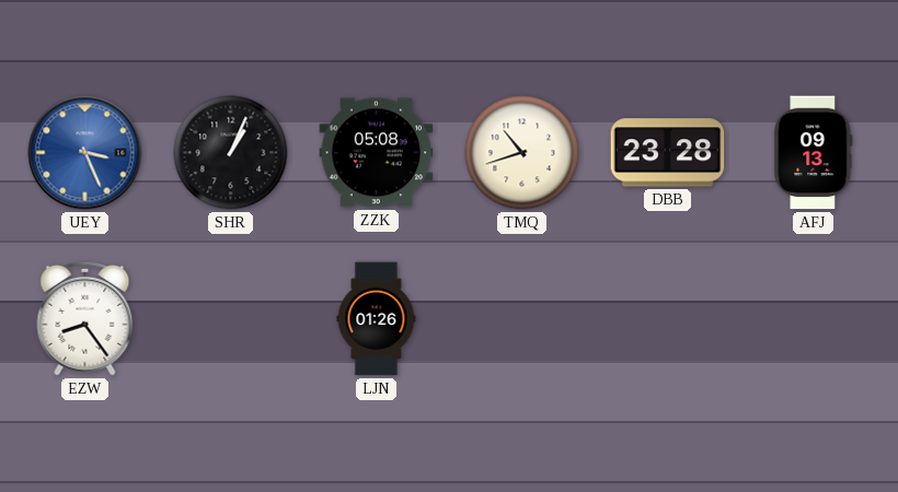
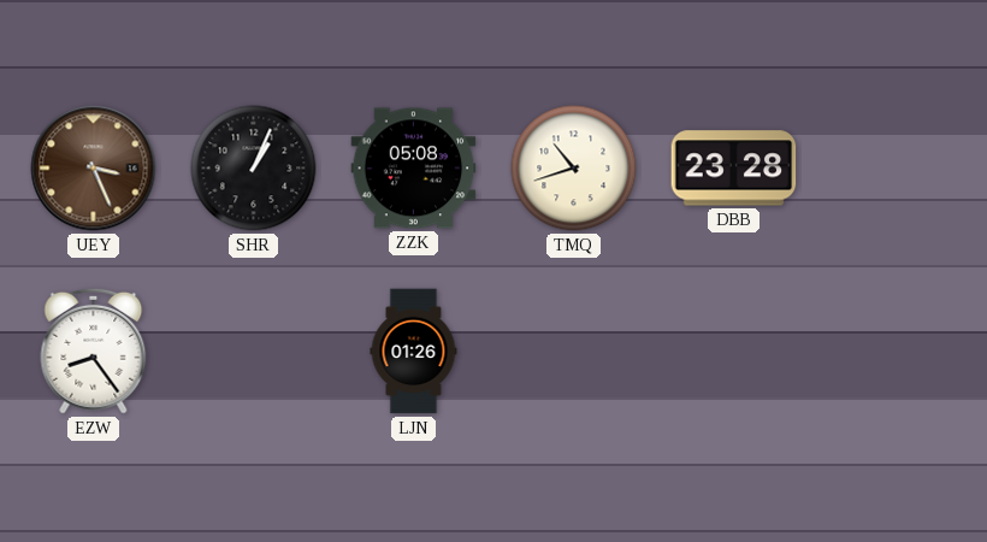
UEY dial: blue -> brown (94, 169)
AFJ: 09:13 -> none (814, 153)
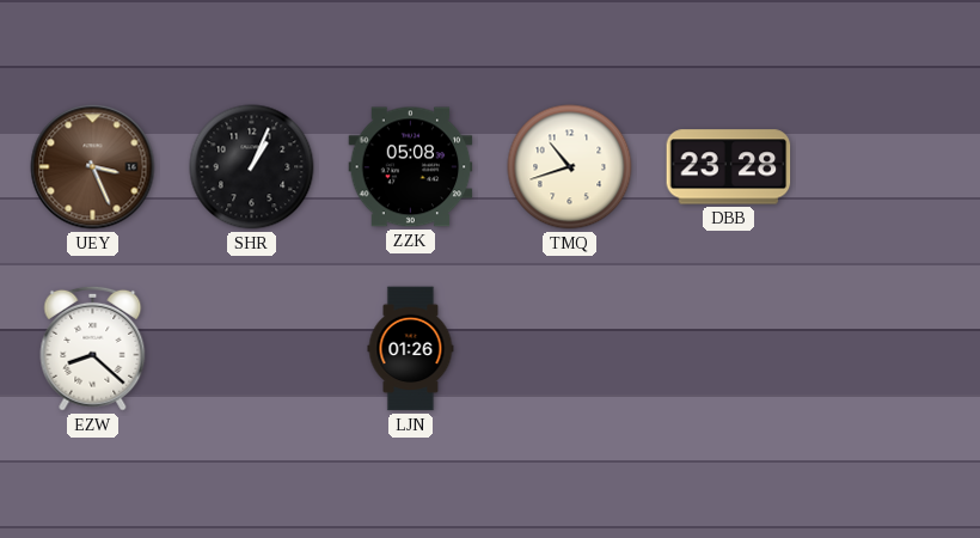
EZW: 8:24 -> 8:22 (93, 348)
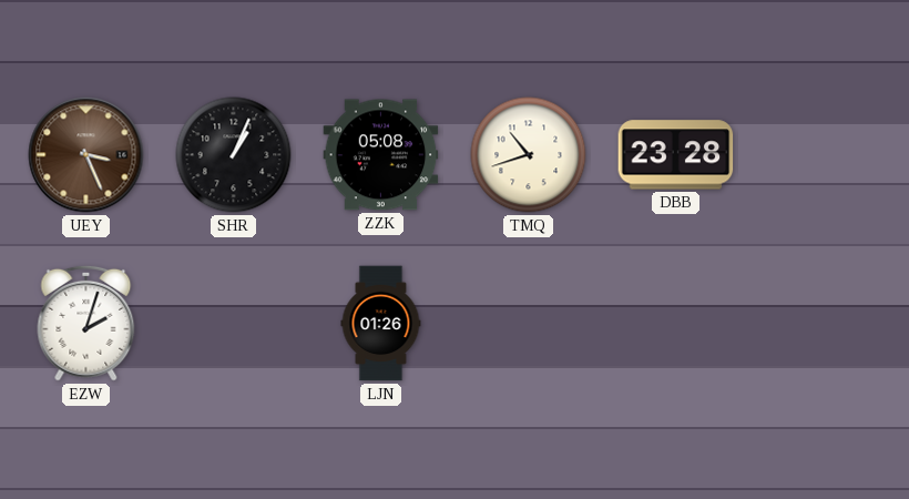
EZW: 8:22 -> 2:03 (86, 323)
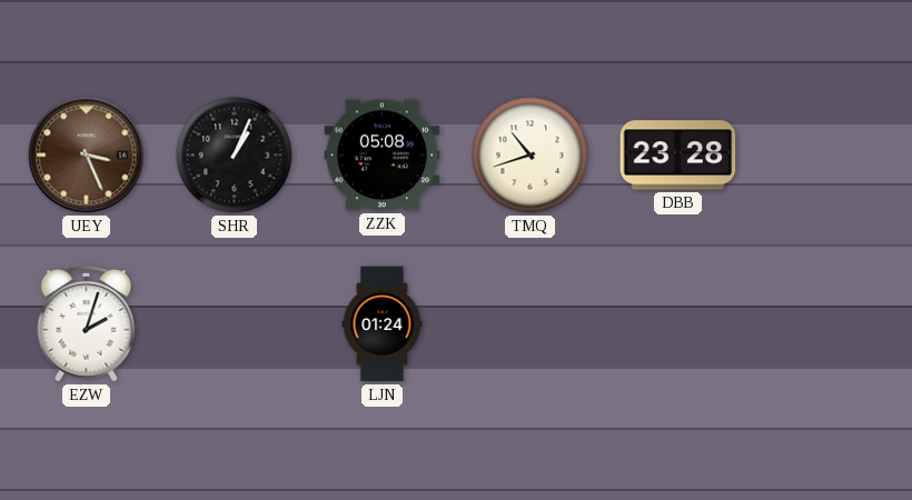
LJN: 01:26 -> 01:24 (383, 324)
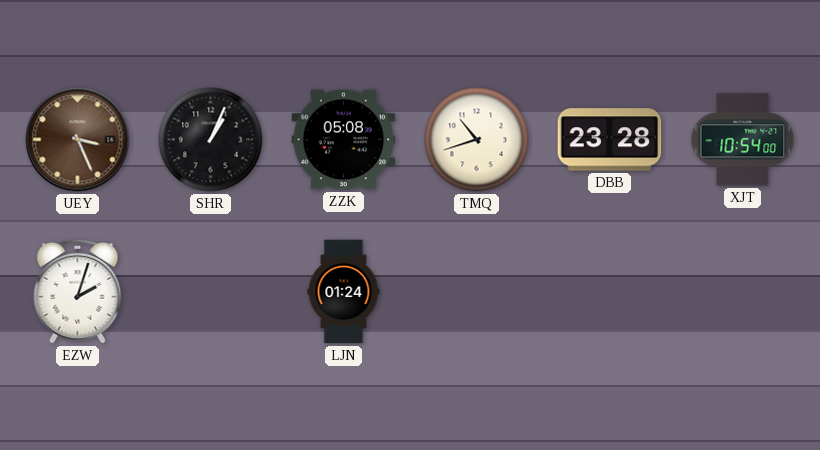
XJT: none -> 10:54 (743, 140)
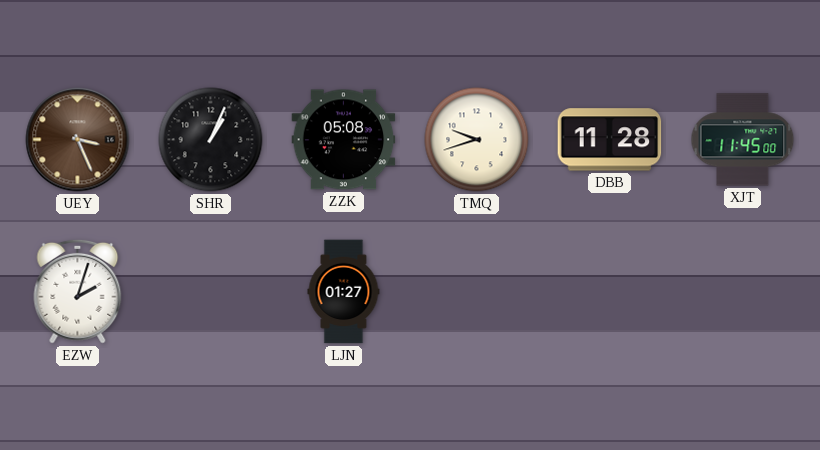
TMQ: 10:42 -> 9:42 (477, 140)
DBB: 23:28 -> 11:28 (610, 140)
XJT: 10:54 -> 11:45 (743, 140)
LJN: 01:24 -> 01:27 (344, 292)
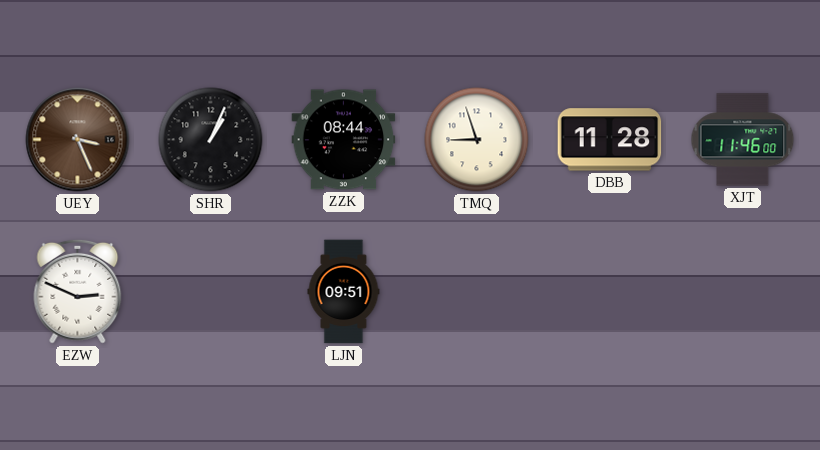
ZZK: 05:08 -> 08:44 (344, 140)
TMQ: 9:42 -> 8:57 (477, 140)
XJT: 11:45 -> 11:46 (743, 140)
EZW: 2:03 -> 2:49 (78, 291)
LJN: 01:27 -> 09:51 (344, 292)
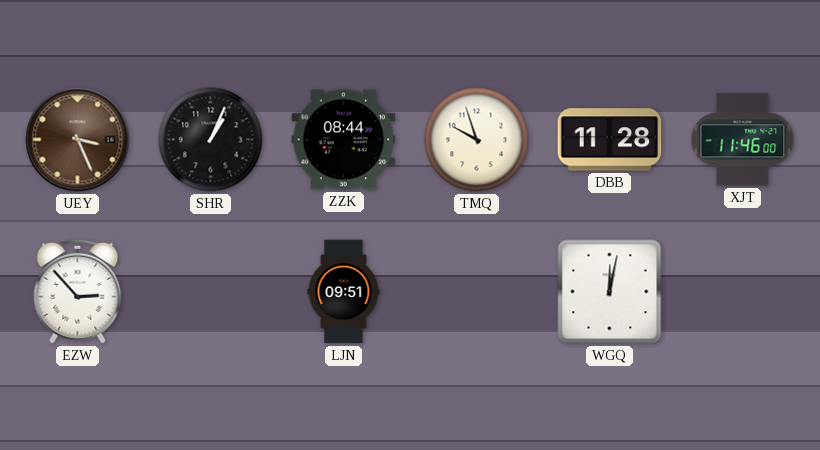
TMQ: 8:57 -> 9:57 (477, 140)
EZW: 2:49 -> 2:53 (78, 291)
WGQ: none -> 12:02 (610, 292)
